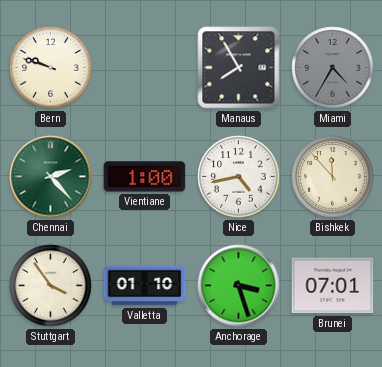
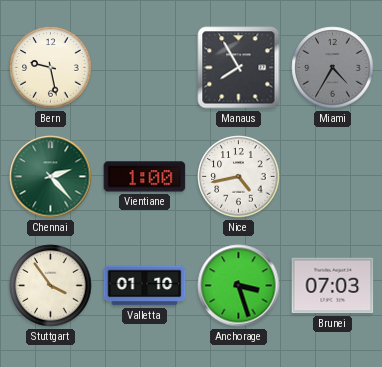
Bern: 9:48 -> 9:28 (51, 68)
Bishkek: 11:53 -> none (333, 177)
Brunei: 07:01 -> 07:03 (333, 286)
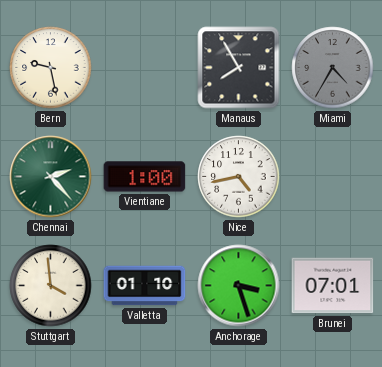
Stuttgart: 3:54 -> 3:59 (51, 286)
Brunei: 07:03 -> 07:01 (333, 286)
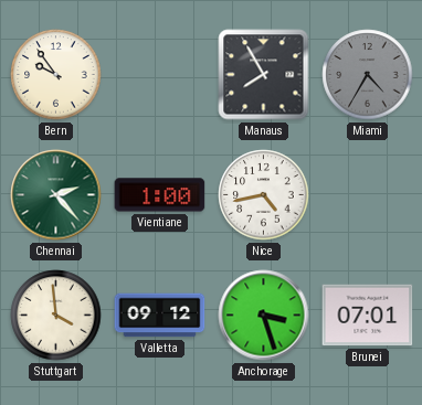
Bern: 9:28 -> 9:54 (56, 75)
Valletta: 01:10 -> 09:12 (160, 316)
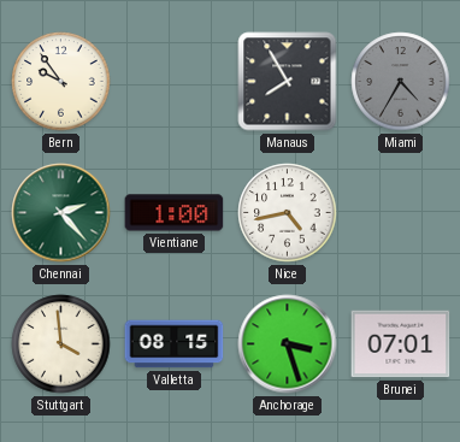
Valletta: 09:12 -> 08:15 (175, 344)
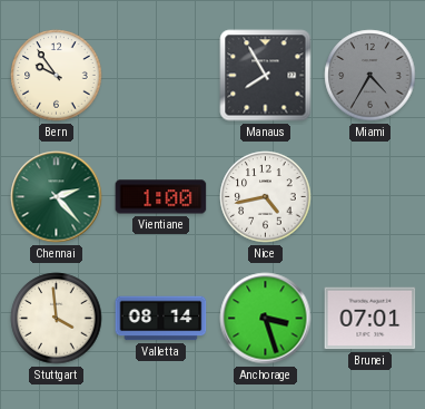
Valletta: 08:15 -> 08:14 (161, 319)
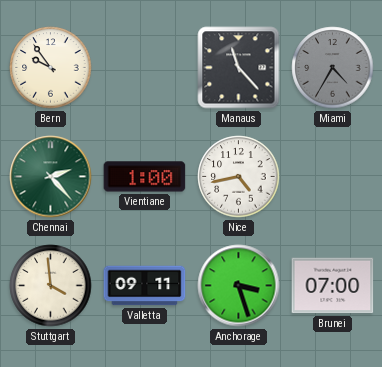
Manaus: 7:55 -> 11:23 (239, 68)
Valletta: 08:14 -> 09:11 (145, 286)
Brunei: 07:01 -> 07:00 (333, 286)
